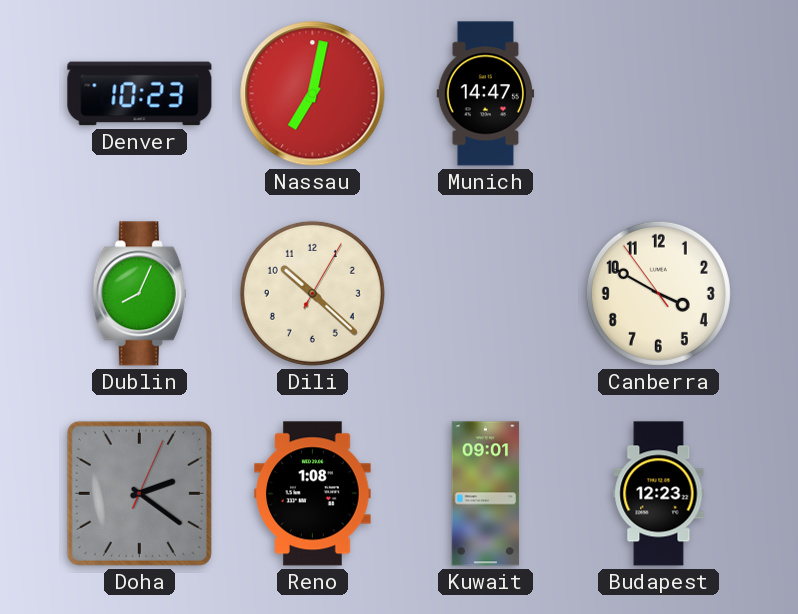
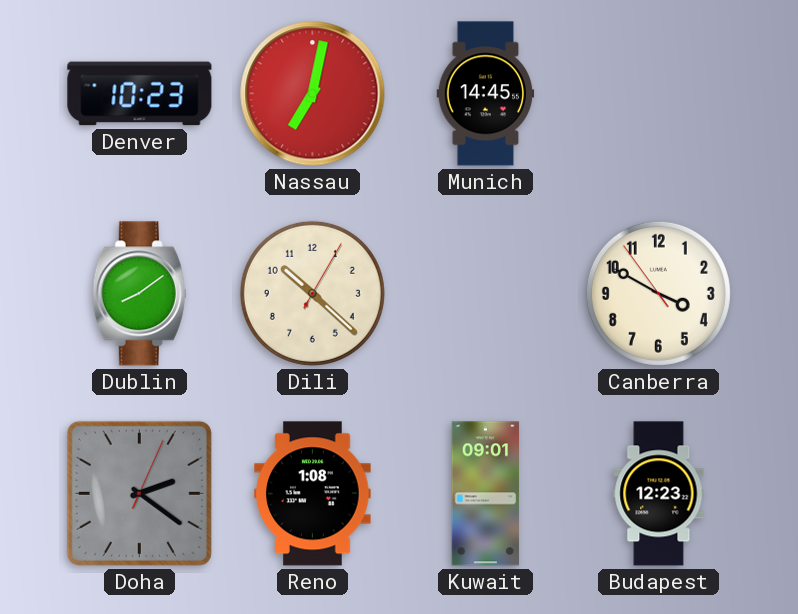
Munich: 14:47 -> 14:45 (486, 94)
Dublin: 8:04 -> 8:09 (139, 294)
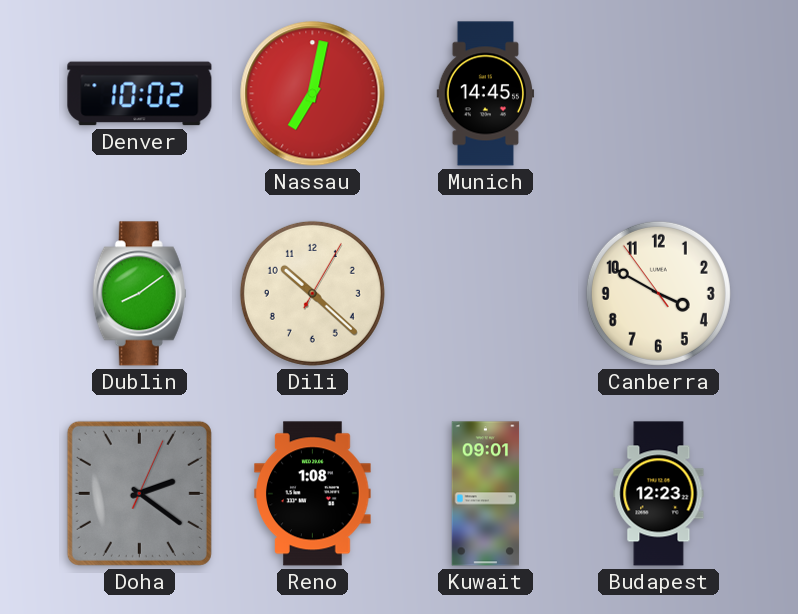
Denver: 10:23 -> 10:02 (140, 94)
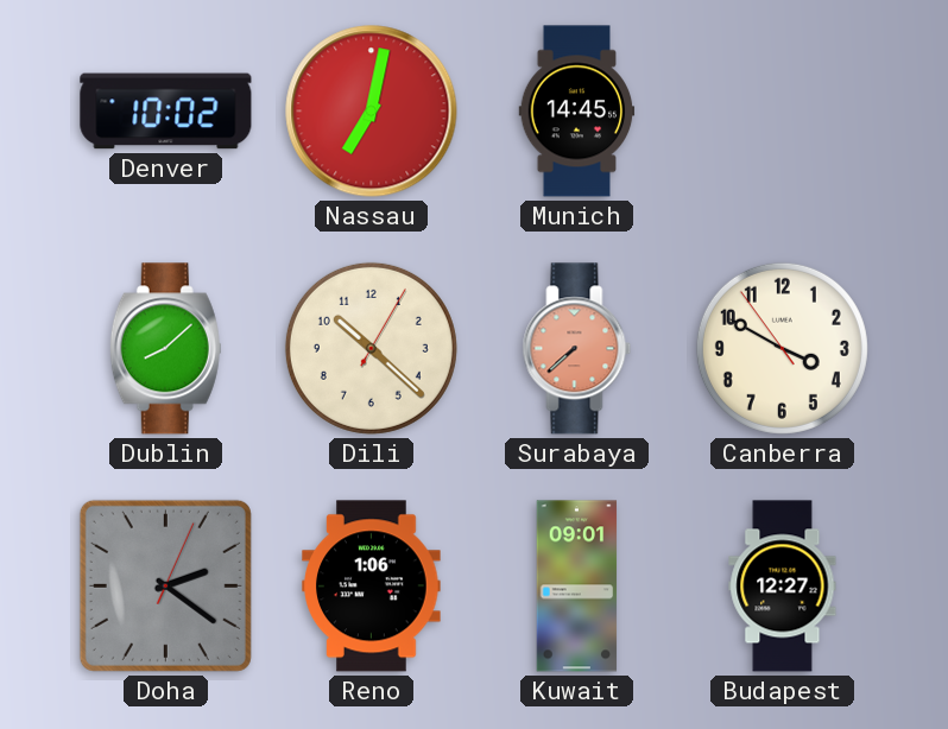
Dublin: 8:09 -> 8:08 (165, 349)
Surabaya: none -> 7:38 (577, 349)
Reno: 1:08 -> 1:06 (372, 587)
Budapest: 12:23 -> 12:27 (783, 587)
